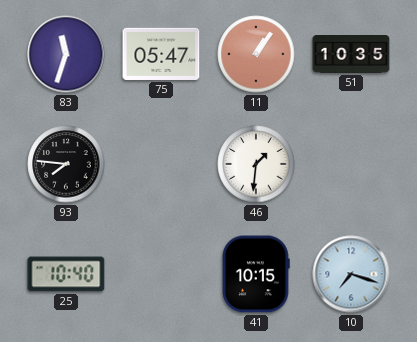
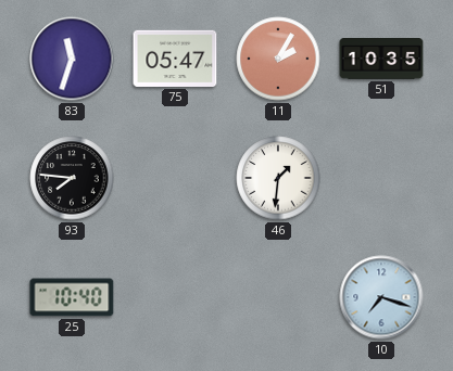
11: 1:06 -> 2:05 (278, 59)
41: 10:15 -> none (256, 274)
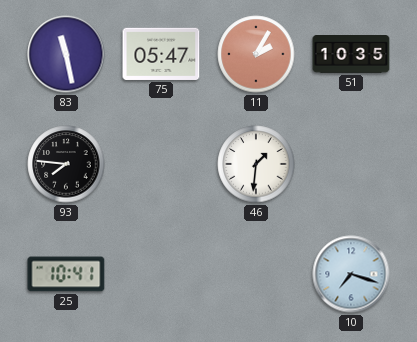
83: 11:33 -> 11:28 (66, 54)
25: 10:40 -> 10:41 (66, 274)
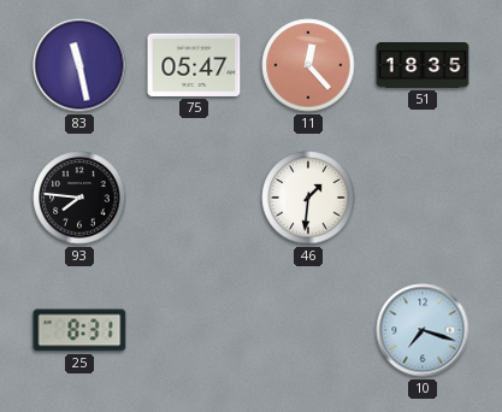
11: 2:05 -> 12:23 (308, 65)
51: 10:35 -> 18:35 (423, 65)
25: 10:41 -> 8:31 (79, 330)
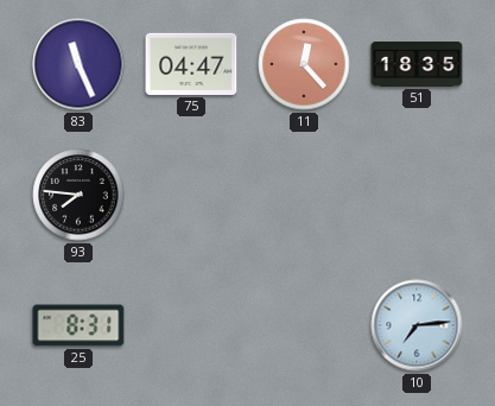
83: 11:28 -> 11:26 (78, 64)
75: 05:47 -> 04:47 (191, 64)
46: 1:31 -> none (308, 198)
10: 7:18 -> 7:14 (417, 325)
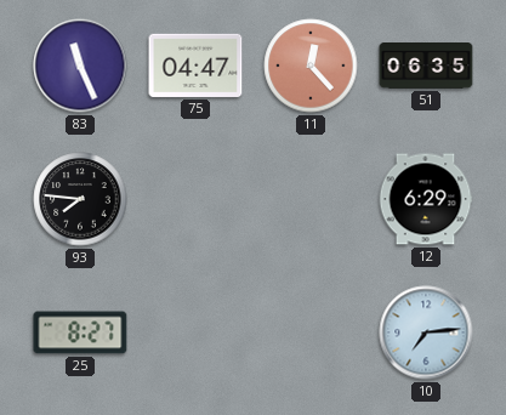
51: 18:35 -> 06:35 (426, 66)
12: none -> 6:29 (426, 199)
25: 8:31 -> 8:27 (80, 332)
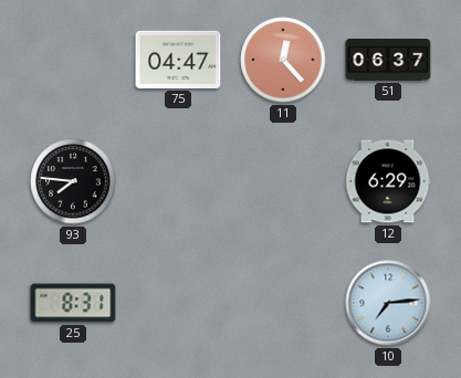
83: 11:26 -> none (80, 66)
51: 06:35 -> 06:37 (388, 60)
25: 8:27 -> 8:31 (73, 303)
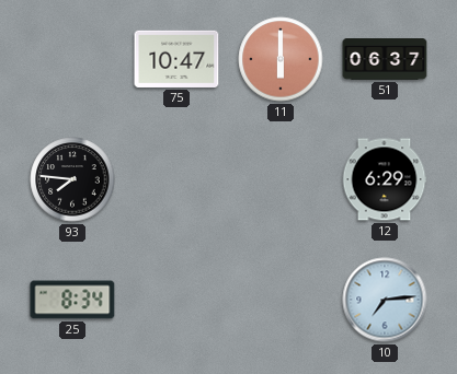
75: 04:47 -> 10:47 (176, 59)
11: 12:23 -> 6:00 (281, 59)
25: 8:31 -> 8:34 (72, 300)
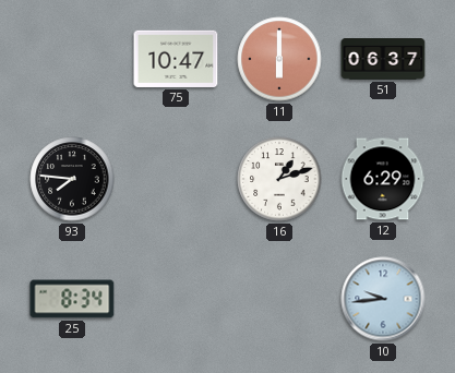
16: none -> 1:12 (279, 179)
10: 7:14 -> 9:44 (383, 299)
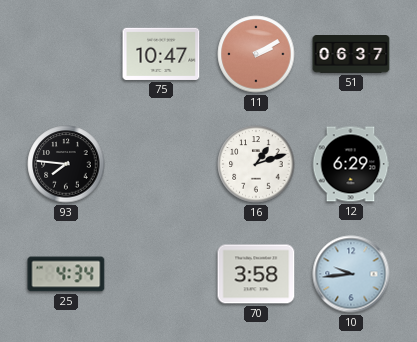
11: 6:00 -> 2:10 (256, 54)
25: 8:34 -> 4:34 (66, 274)
70: none -> 3:58 (256, 274)
